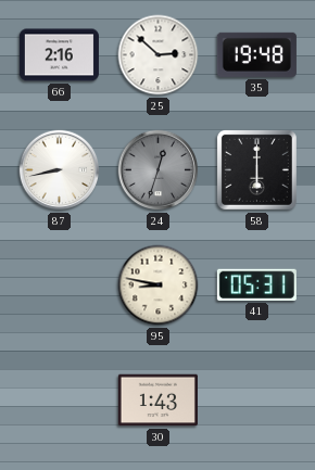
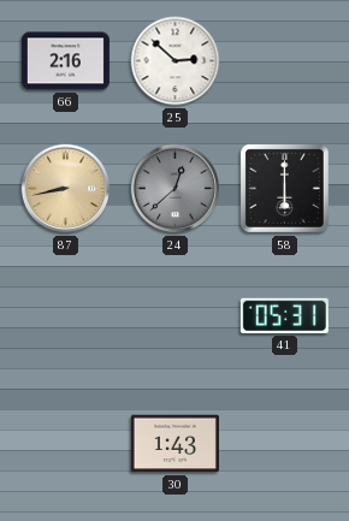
35: 19:48 -> none (256, 54)
87 dial: white -> champagne (66, 189)
24: 12:33 -> 12:38 (176, 189)
95: 8:47 -> none (159, 285)
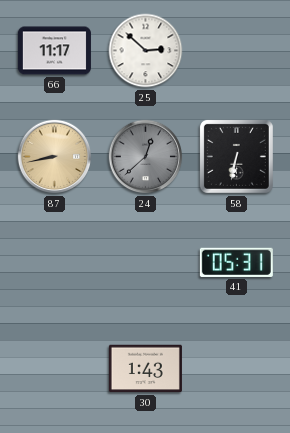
66: 2:16 -> 11:17 (54, 51)
58: 6:00 -> 6:32 (236, 156)
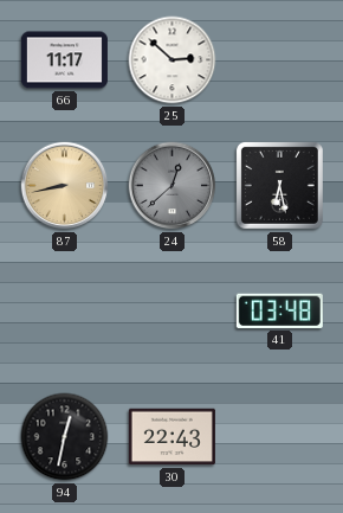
58: 6:32 -> 6:28 (279, 185)
41: 05:31 -> 03:48 (279, 310)
94: none -> 12:32 (65, 437)
30: 1:43 -> 22:43 (171, 437)
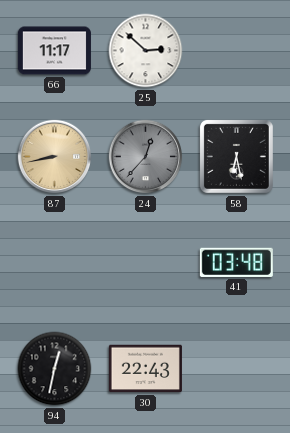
24: 12:38 -> 12:37 (146, 157)
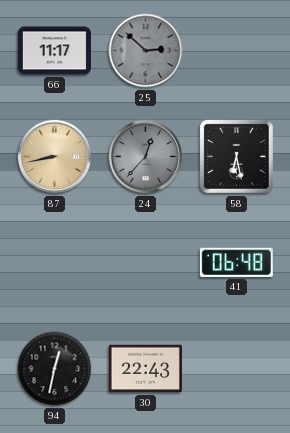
25 dial: white -> grey (146, 51)
41: 03:48 -> 06:48 (236, 262)
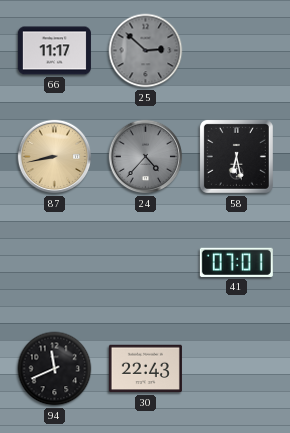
24: 12:37 -> 4:37 (146, 157)
41: 06:48 -> 07:01 (236, 262)
94: 12:32 -> 11:41 (55, 369)
